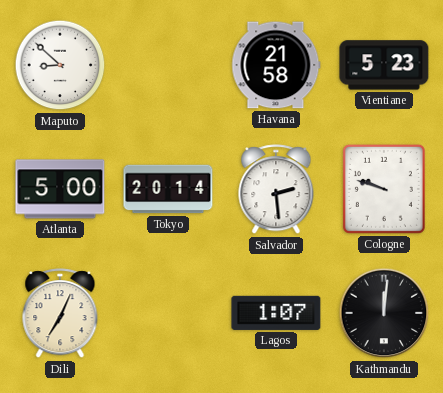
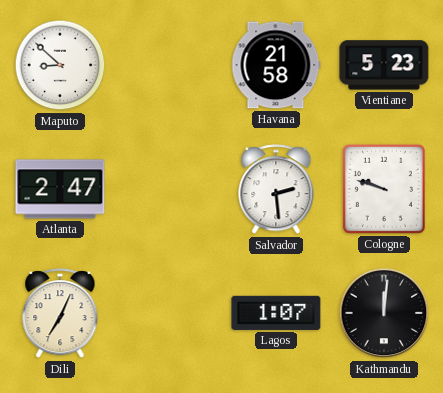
Atlanta: 5:00 -> 2:47 (60, 189)
Tokyo: 20:14 -> none (168, 189)
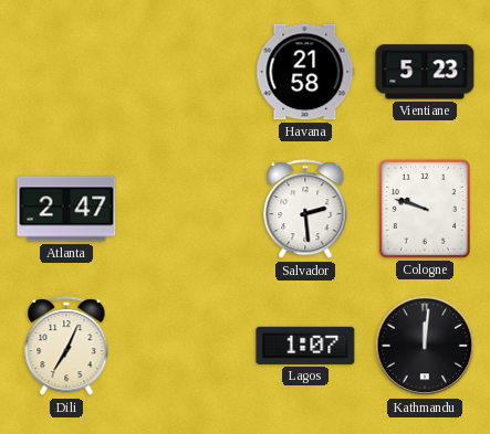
Maputo: 8:52 -> none (60, 65)
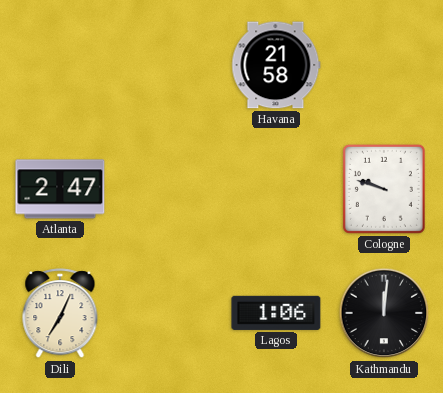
Vientiane: 5:23 -> none (425, 72)
Salvador: 2:29 -> none (305, 210)
Lagos: 1:07 -> 1:06 (276, 313)
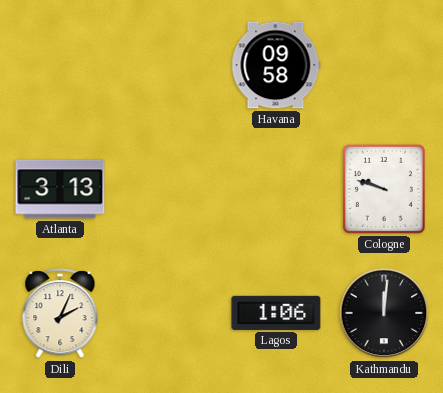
Havana: 21:58 -> 09:58 (276, 65)
Atlanta: 2:47 -> 3:13 (60, 189)
Dili: 7:04 -> 2:04 (60, 314)
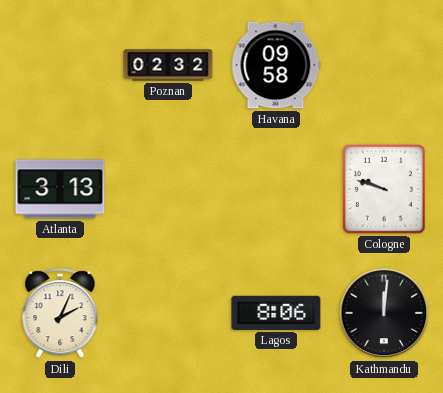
Poznan: none -> 02:32 (168, 65)
Lagos: 1:06 -> 8:06 (276, 313)
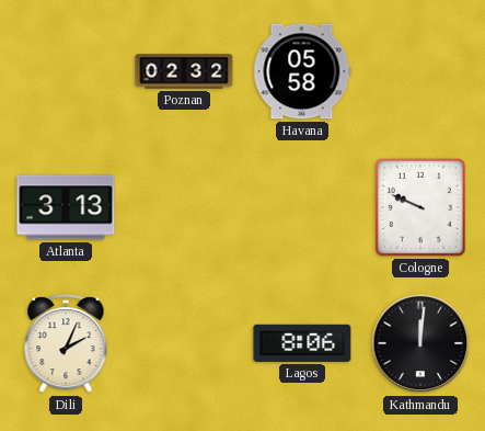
Havana: 09:58 -> 05:58 (302, 71)
Cologne: 9:48 -> 9:49 (420, 207)
